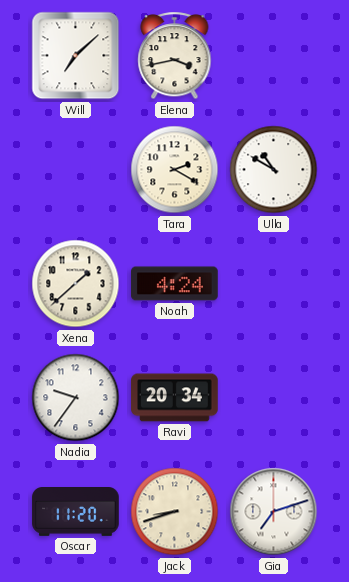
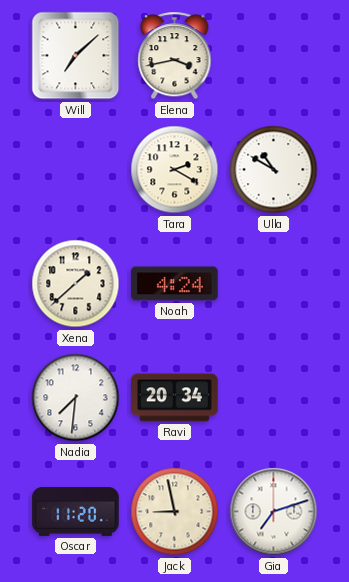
Nadia: 9:36 -> 7:31 (76, 398)
Jack: 8:42 -> 8:58 (175, 512)
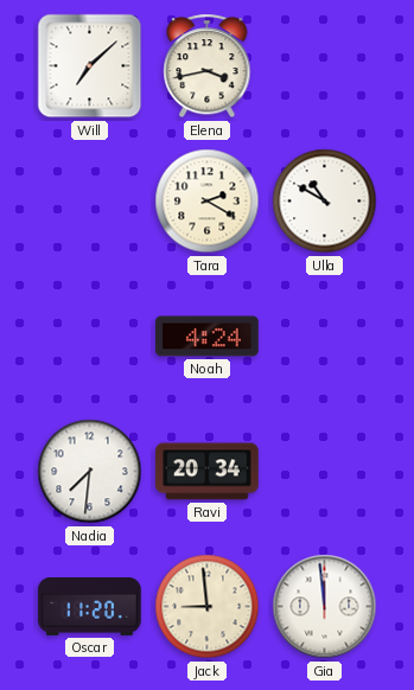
Xena: 1:38 -> none (76, 284)
Jack: 8:58 -> 8:59 (208, 607)
Gia: 7:12 -> 11:59 (325, 607)
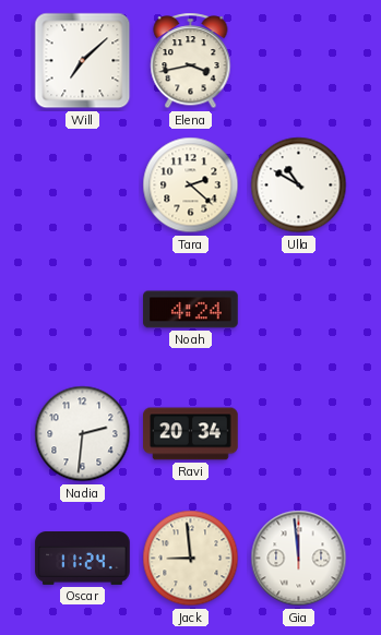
Tara: 2:20 -> 2:22 (191, 185)
Nadia: 7:31 -> 2:31 (83, 434)
Oscar: 11:20 -> 11:24 (83, 559)
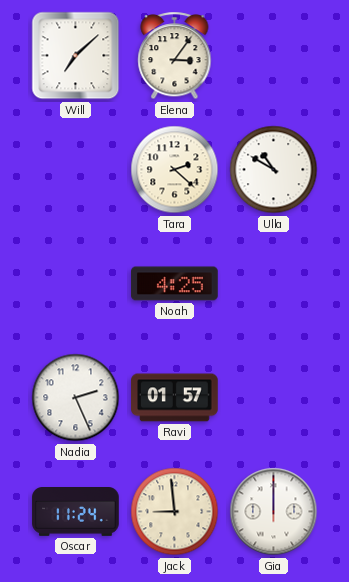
Elena: 3:43 -> 3:06 (175, 56)
Noah: 4:24 -> 4:25 (175, 284)
Nadia: 2:31 -> 2:26 (76, 398)
Ravi: 20:34 -> 01:57 (175, 398)
Gia: 11:59 -> 12:00 (274, 512)
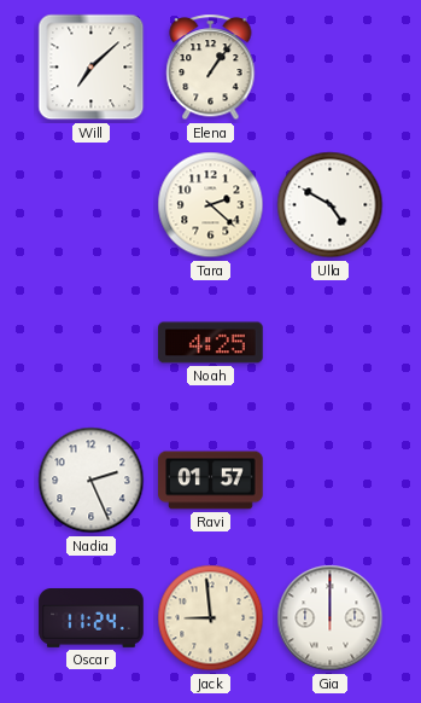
Elena: 3:06 -> 1:06 (211, 68)
Ulla: 10:50 -> 4:50 (331, 205)
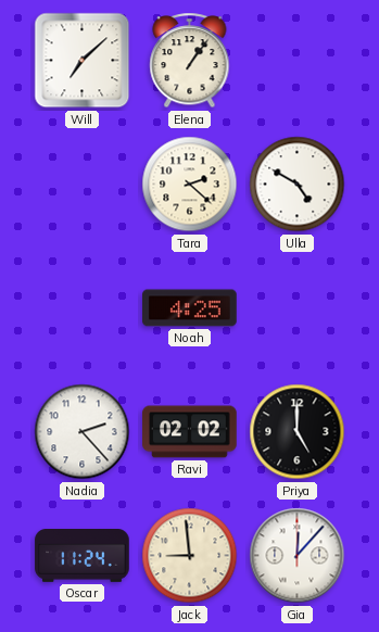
Nadia: 2:26 -> 2:23 (83, 432)
Ravi: 01:57 -> 02:02 (190, 432)
Priya: none -> 5:00 (298, 432)
Gia: 12:00 -> 12:07 (298, 556)
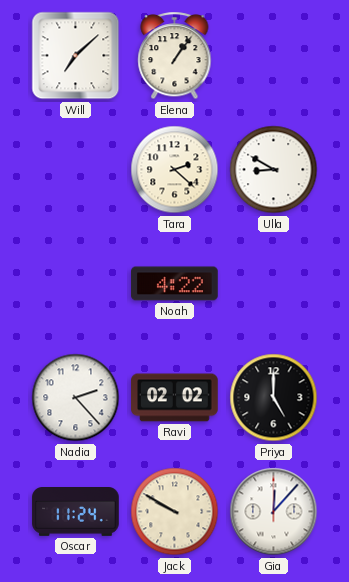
Ulla: 4:50 -> 8:50 (274, 170)
Noah: 4:25 -> 4:22 (175, 284)
Jack: 8:59 -> 9:50 (175, 512)
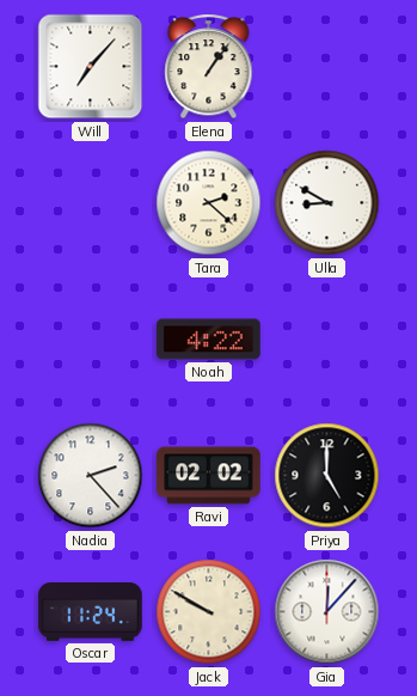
Will: 7:08 -> 7:07 (91, 67)
